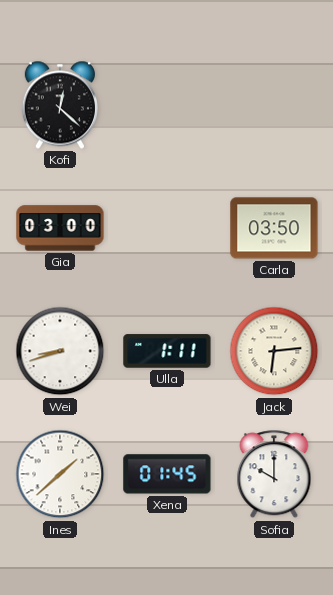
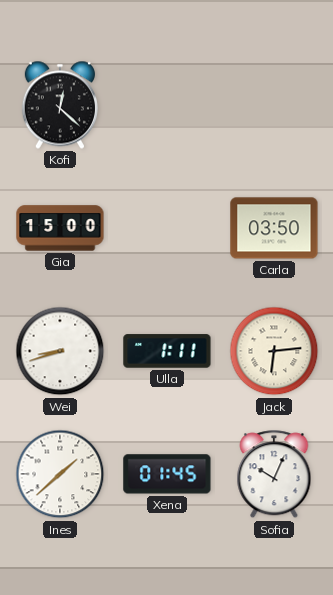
Gia: 03:00 -> 15:00 (60, 228)
Sofia: 10:00 -> 10:04 (274, 475)
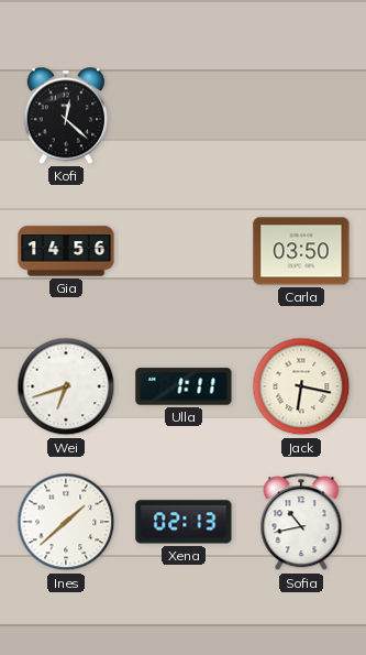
Gia: 15:00 -> 14:56 (66, 251)
Wei: 8:42 -> 6:42 (66, 386)
Jack: 6:14 -> 6:17 (301, 386)
Xena: 01:45 -> 02:13 (184, 522)
Sofia: 10:04 -> 10:43 (301, 523)
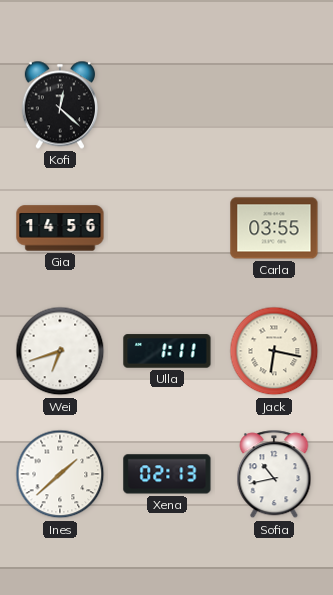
Carla: 03:50 -> 03:55 (274, 228)
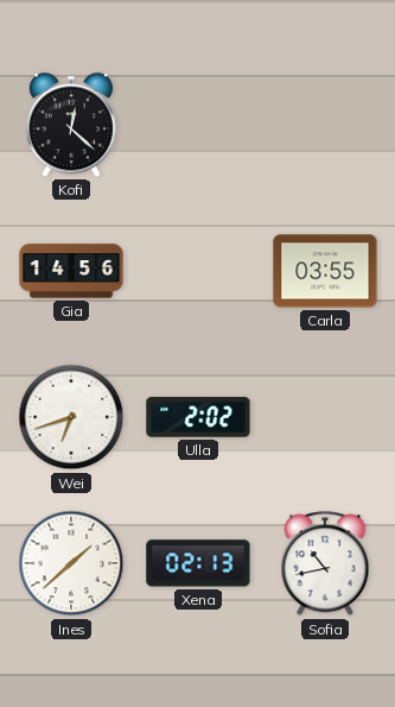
Ulla: 1:11 -> 2:02 (198, 417)
Jack: 6:17 -> none (274, 351)
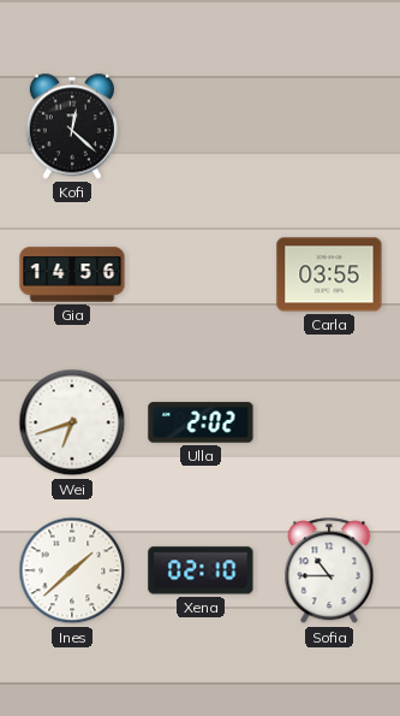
Xena: 02:13 -> 02:10 (201, 570)
Sofia: 10:43 -> 10:45 (329, 572)
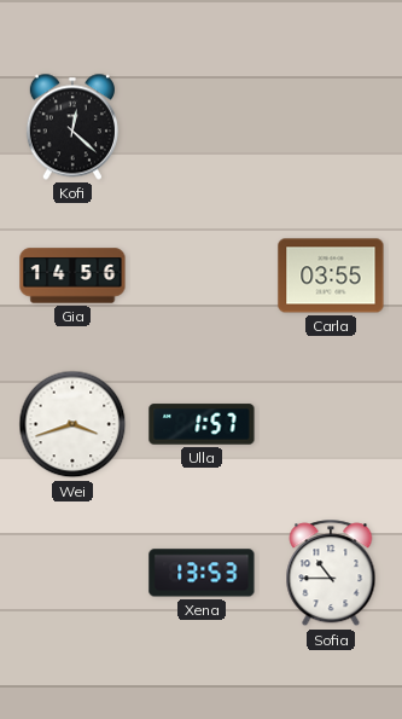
Wei: 6:42 -> 3:42 (72, 424)
Ulla: 2:02 -> 1:57 (202, 424)
Ines: 1:38 -> none (72, 570)
Xena: 02:10 -> 13:53 (202, 573)
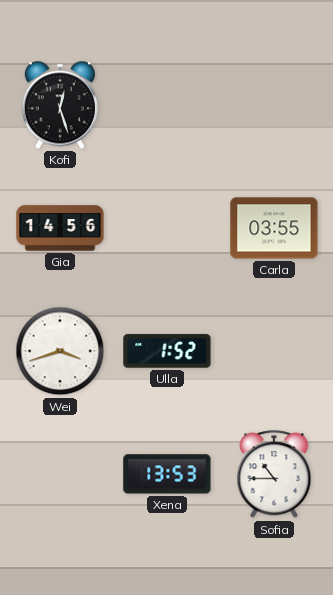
Kofi: 12:22 -> 12:27 (60, 105)
Ulla: 1:57 -> 1:52 (167, 351)
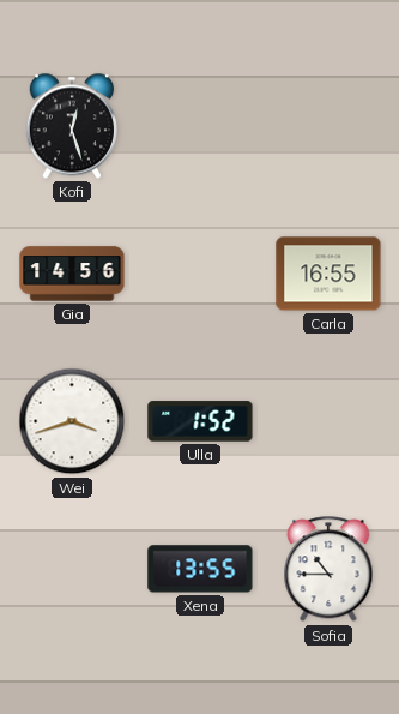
Carla: 03:55 -> 16:55 (328, 274)
Xena: 13:53 -> 13:55 (200, 569)
